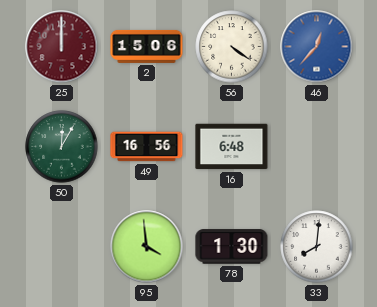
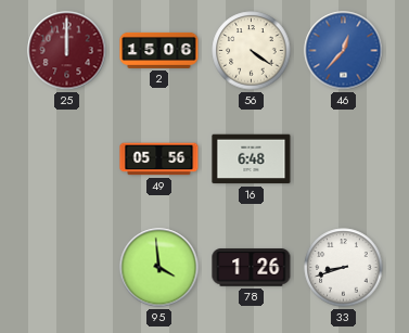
50: 12:05 -> none (62, 147)
49: 16:56 -> 05:56 (159, 159)
78: 1:30 -> 1:26 (252, 268)
33: 8:01 -> 8:42 (344, 268)
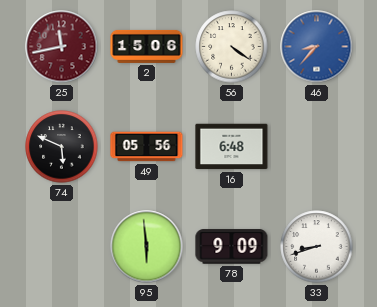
25: 12:00 -> 11:43 (62, 47)
46: 12:37 -> 8:37 (317, 47)
74: none -> 5:49 (62, 147)
95: 3:59 -> 5:59 (147, 247)
78: 1:26 -> 9:09 (232, 247)
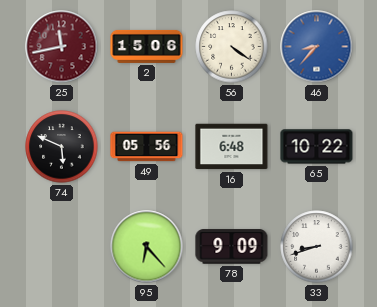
65: none -> 10:22 (317, 147)
95: 5:59 -> 6:23 (147, 247)
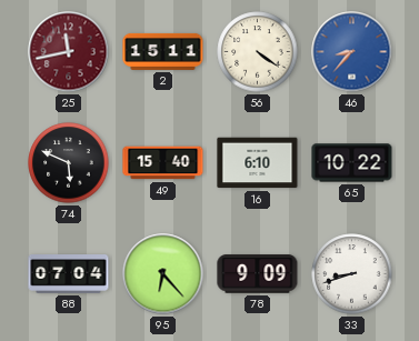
2: 15:06 -> 15:11 (163, 51)
49: 05:56 -> 15:40 (163, 163)
16: 6:48 -> 6:10 (258, 163)
88: none -> 07:04 (69, 274)
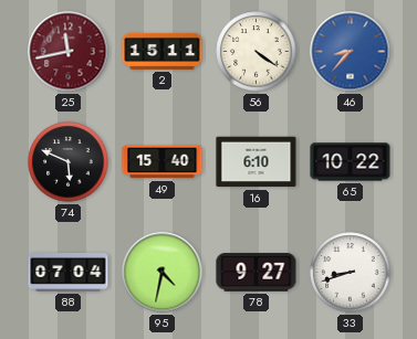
95: 6:23 -> 4:32 (163, 273)
78: 9:09 -> 9:27 (257, 273)
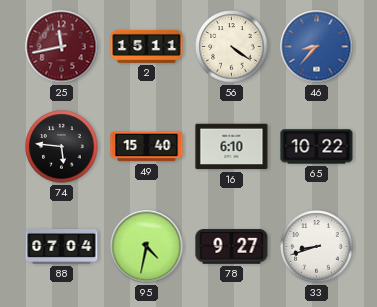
74: 5:49 -> 5:46 (62, 147)
